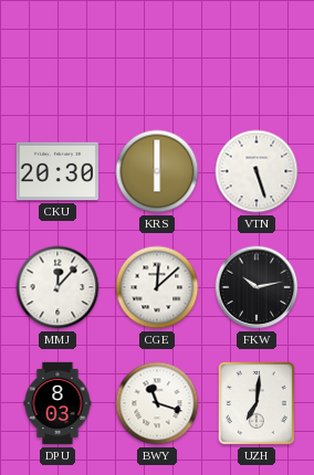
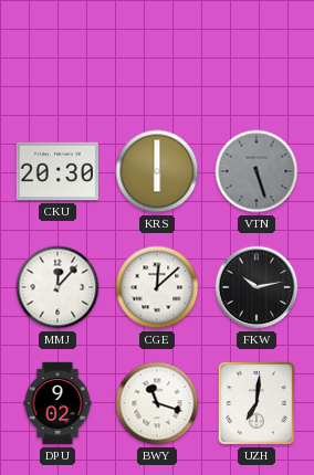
VTN dial: white -> grey (257, 171)
DPU: 8:03 -> 9:02 (57, 403)
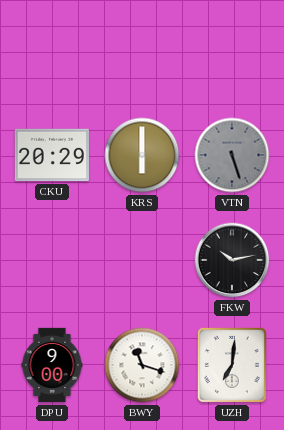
CKU: 20:30 -> 20:29 (51, 155)
MMJ: 12:07 -> none (57, 287)
CGE: 12:08 -> none (157, 287)
DPU: 9:02 -> 9:00 (52, 365)
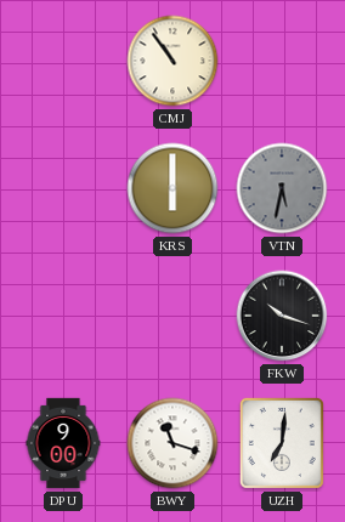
CMJ: none -> 10:54 (172, 61)
CKU: 20:29 -> none (51, 155)
VTN: 5:27 -> 5:32 (282, 188)
FKW: 10:13 -> 10:18 (282, 316)
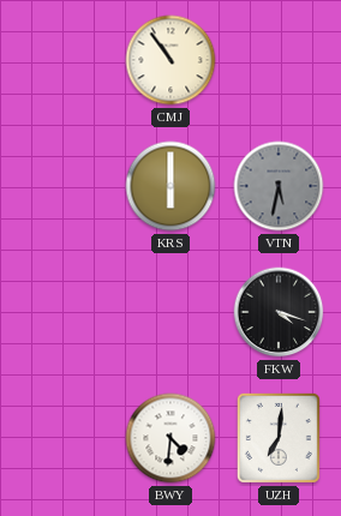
FKW: 10:18 -> 4:18 (279, 312)
DPU: 9:00 -> none (63, 443)
BWY: 11:18 -> 4:31 (170, 438)
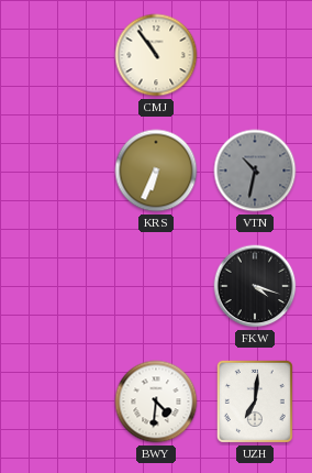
KRS: 6:00 -> 6:34 (156, 170)
VTN: 5:32 -> 10:32 (255, 170)
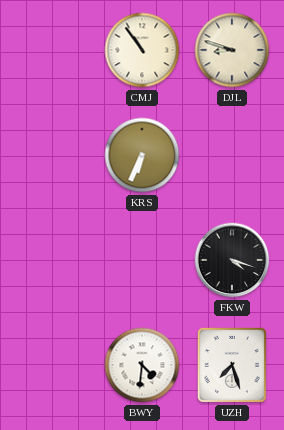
DJL: none -> 8:48 (232, 50)
VTN: 10:32 -> none (255, 170)
UZH: 7:01 -> 7:27 (232, 365)
